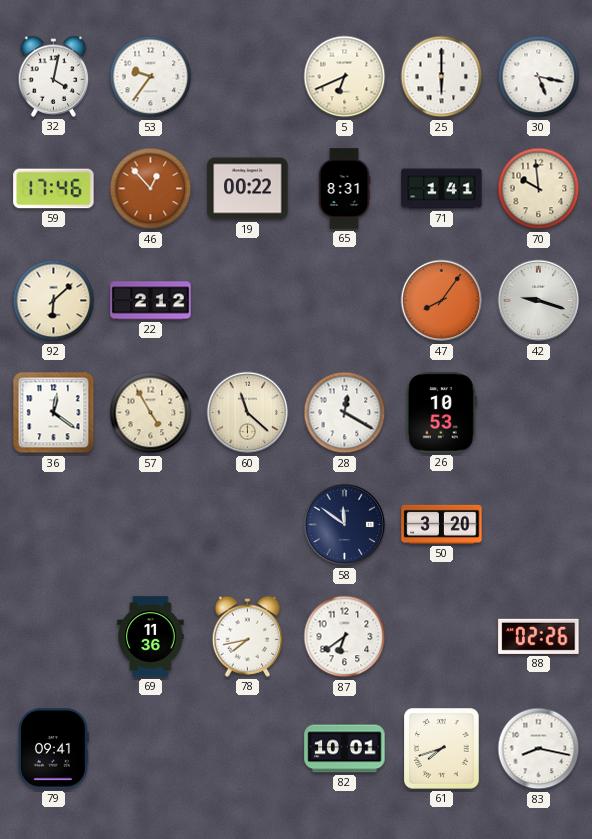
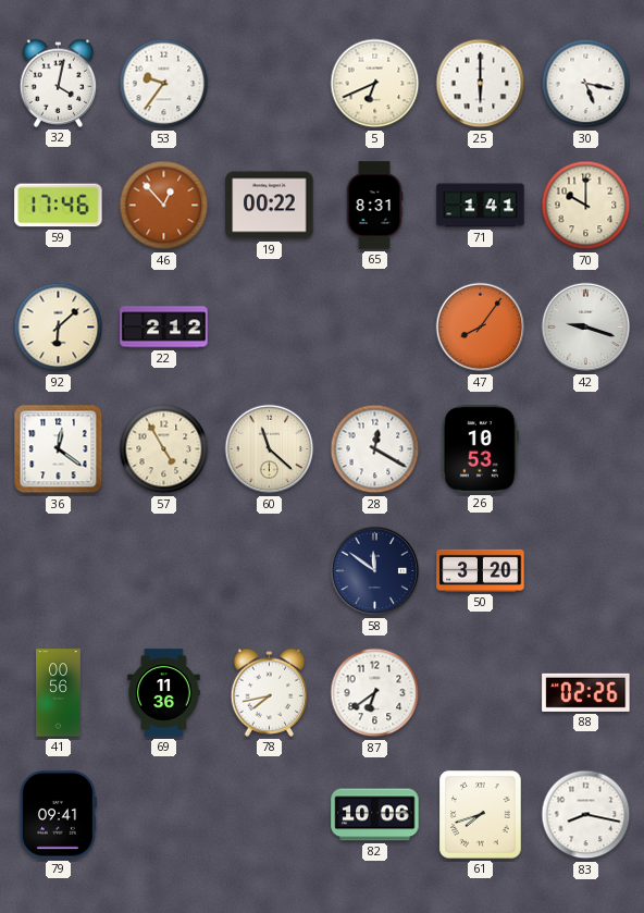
70: 9:59 -> 10:00 (586, 206)
41: none -> 00:56 (59, 693)
82: 10:01 -> 10:06 (375, 815)
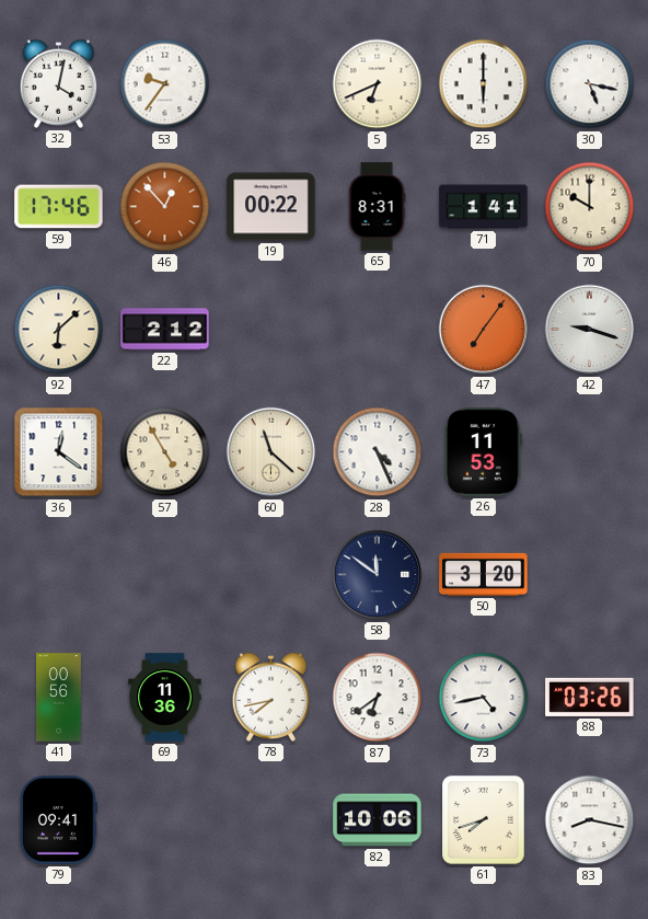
47: 8:06 -> 7:06 (484, 330)
28: 12:20 -> 4:26 (378, 452)
26: 10:53 -> 11:53 (483, 452)
73: none -> 4:43 (484, 698)
88: 02:26 -> 03:26 (590, 697)
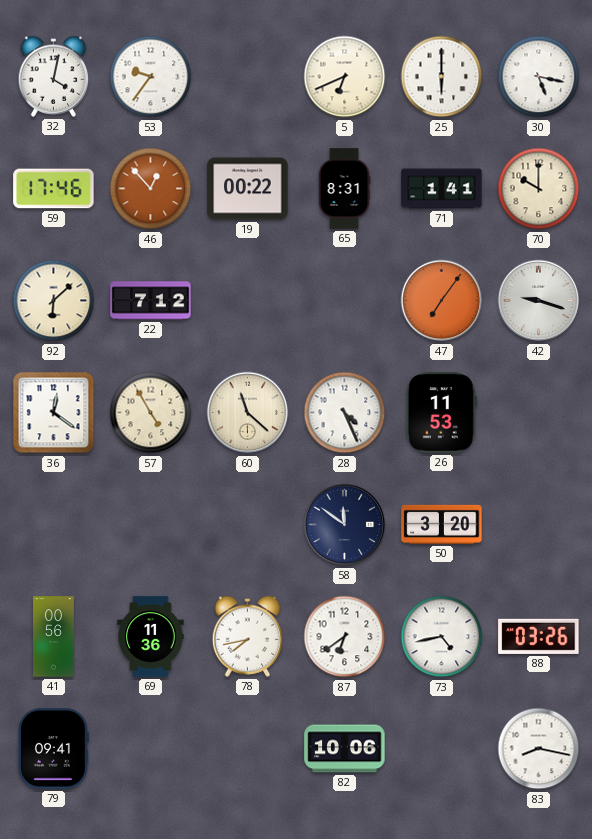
22: 2:12 -> 7:12 (151, 301)
61: 7:42 -> none (484, 820)
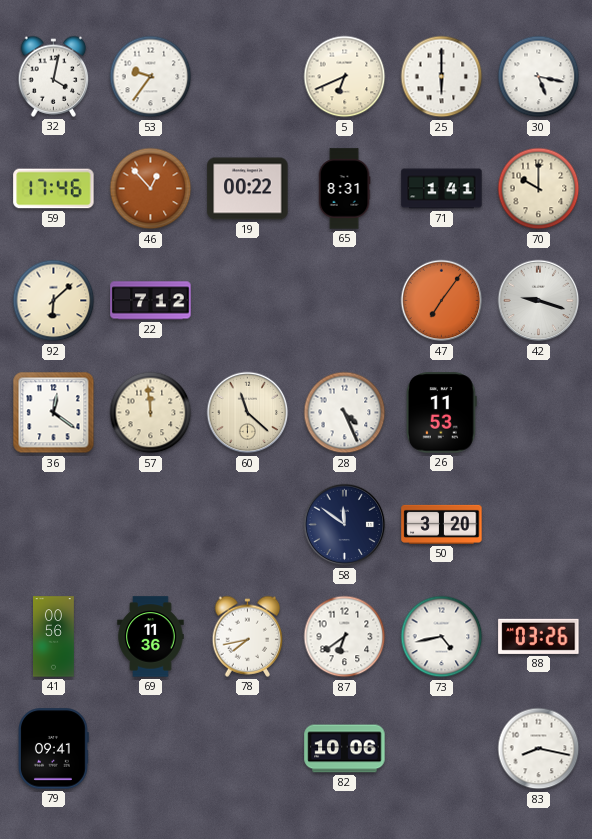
57: 4:55 -> 11:59 (151, 413)
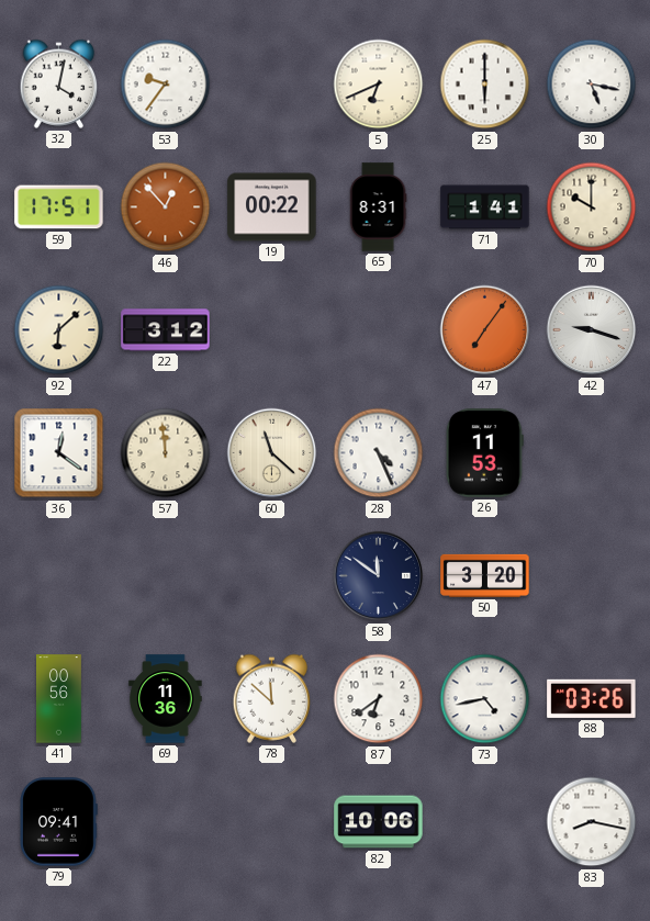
59: 17:46 -> 17:51 (59, 207)
22: 7:12 -> 3:12 (166, 330)
78: 7:43 -> 11:52 (272, 698)
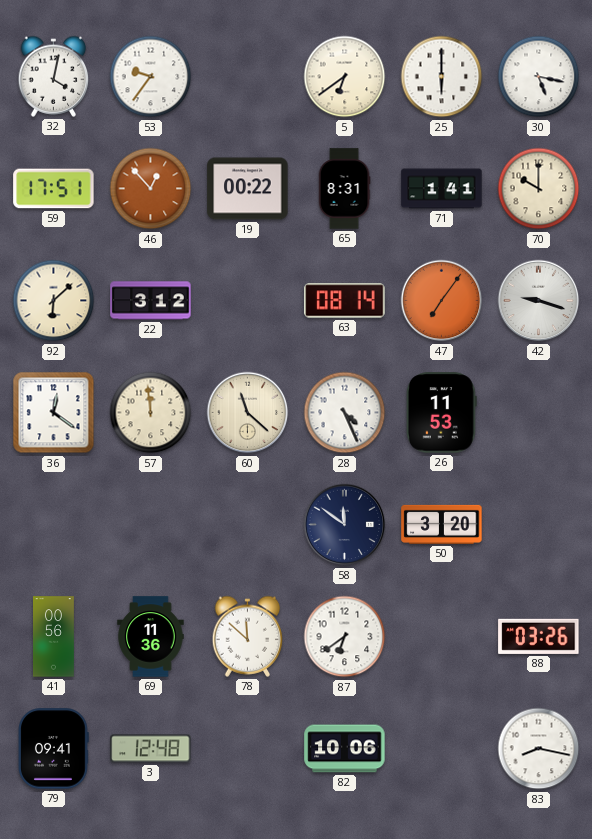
5: 6:41 -> 6:39 (345, 77)
63: none -> 08:14 (345, 301)
73: 4:43 -> none (485, 699)
3: none -> 12:48 (151, 749)
